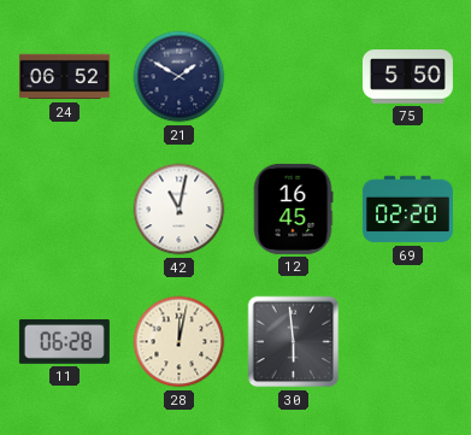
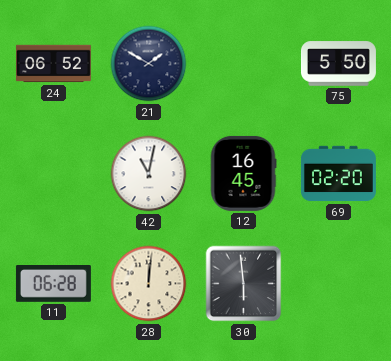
28: 12:02 -> 12:01 (149, 284)
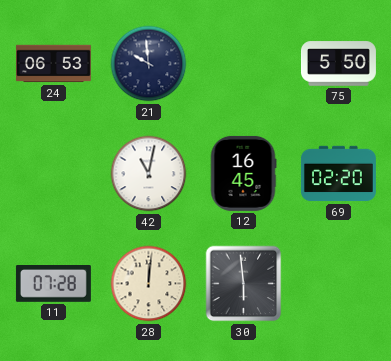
24: 06:52 -> 06:53 (53, 64)
21: 1:50 -> 9:59 (149, 64)
11: 06:28 -> 07:28 (53, 284)
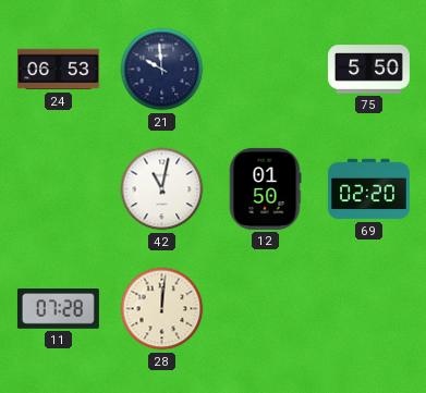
12: 16:45 -> 01:50 (265, 188)
30: 5:59 -> none (244, 284)
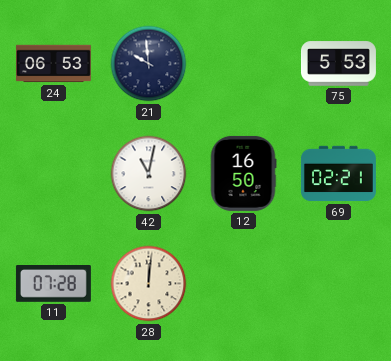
75: 5:50 -> 5:53 (338, 64)
12: 01:50 -> 16:50 (243, 173)
69: 02:20 -> 02:21 (338, 174)
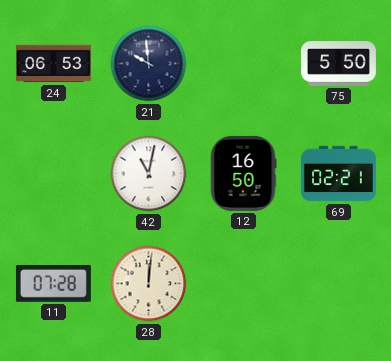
75: 5:53 -> 5:50 (338, 64)
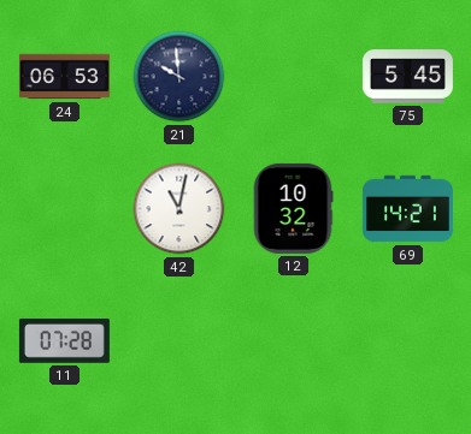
75: 5:50 -> 5:45 (407, 77)
12: 16:50 -> 10:32 (293, 208)
69: 02:21 -> 14:21 (407, 209)
28: 12:01 -> none (149, 284)
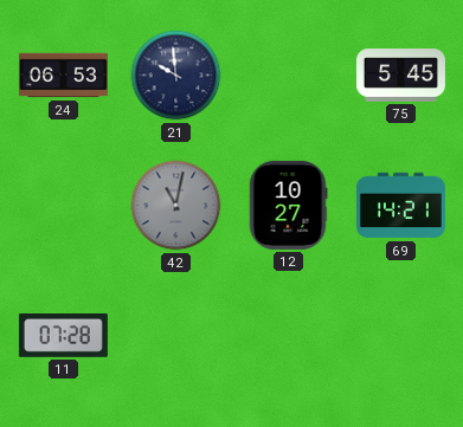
42 dial: white -> grey (176, 206)
12: 10:32 -> 10:27 (288, 205)
